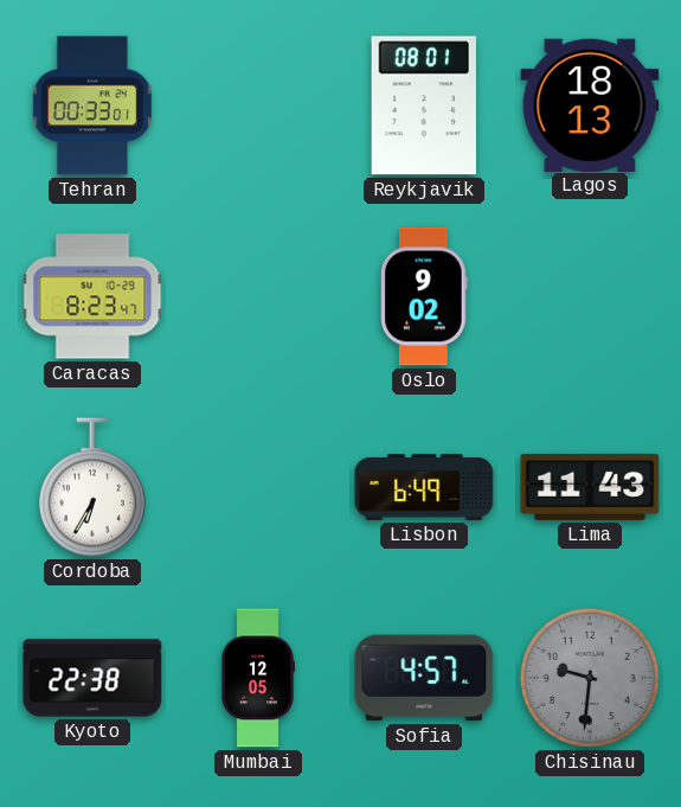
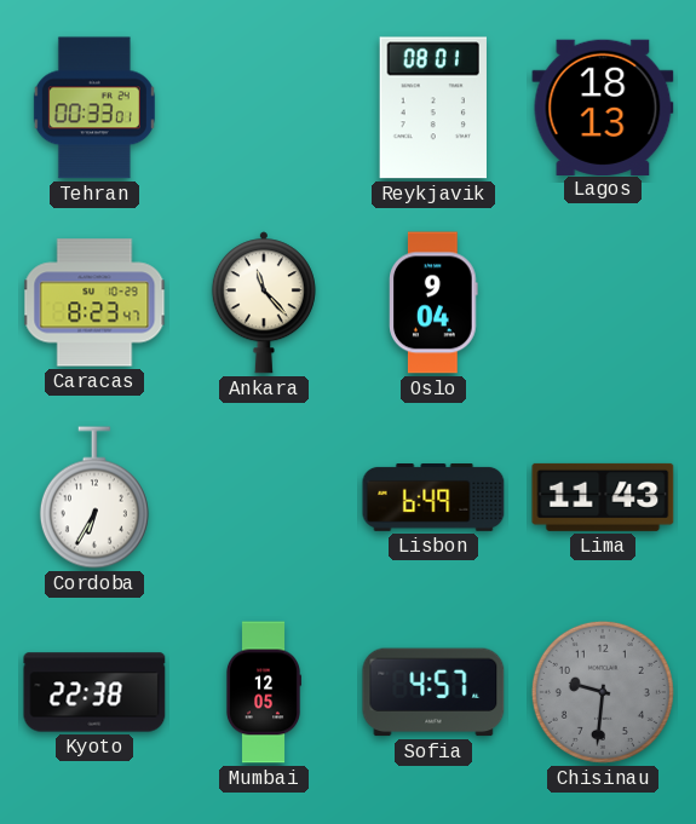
Ankara: none -> 11:23 (264, 302)
Oslo: 9:02 -> 9:04 (433, 302)
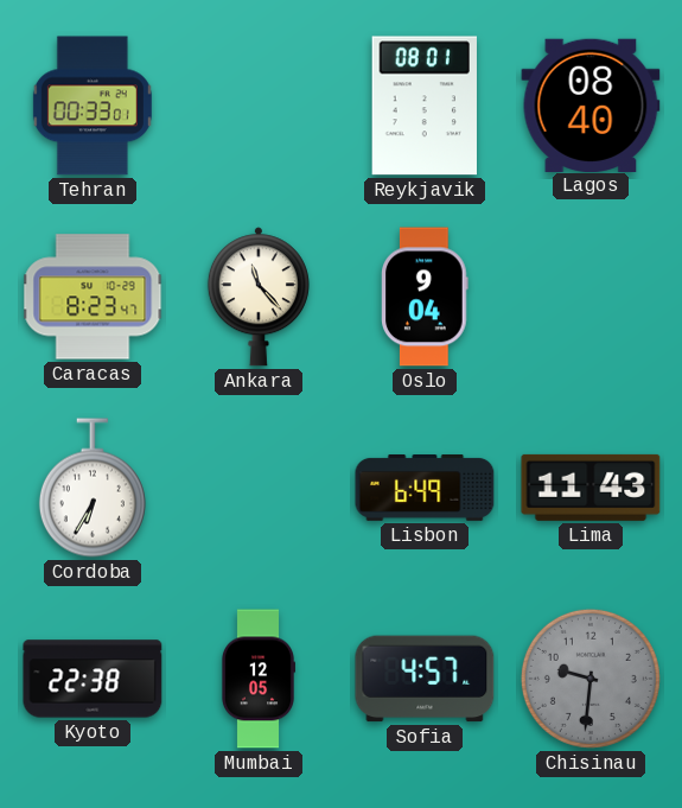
Lagos: 18:13 -> 08:40 (591, 104)
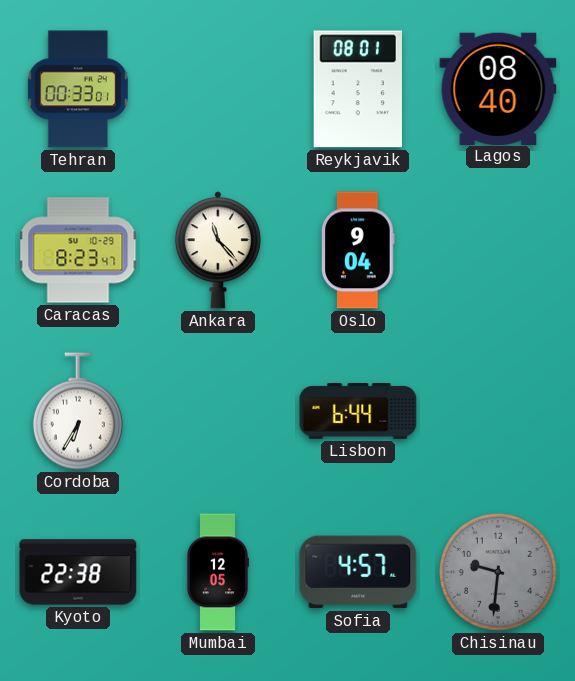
Lisbon: 6:49 -> 6:44 (358, 412)
Lima: 11:43 -> none (591, 488)
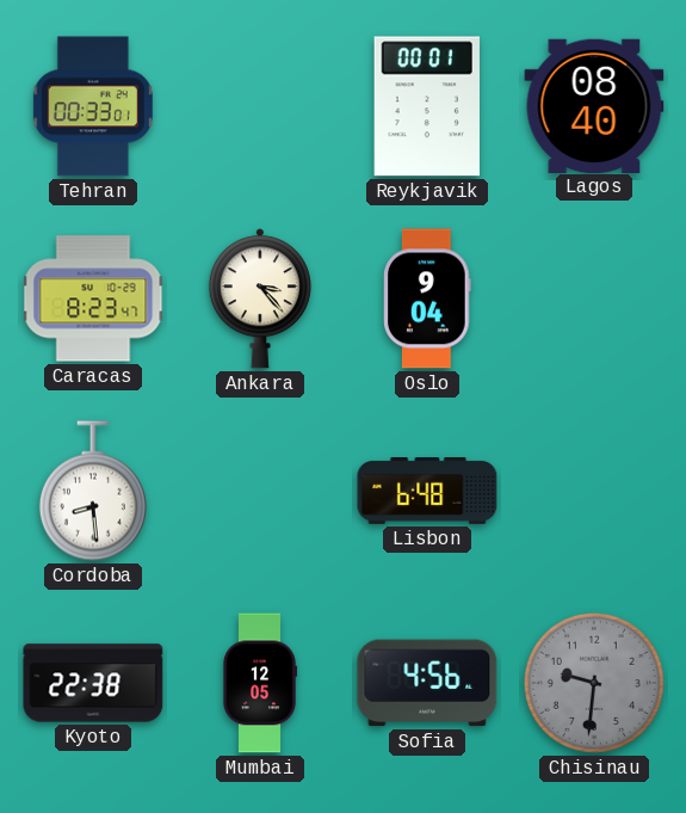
Reykjavik: 08:01 -> 00:01 (427, 106)
Ankara: 11:23 -> 3:23 (260, 298)
Cordoba: 6:35 -> 8:29 (93, 491)
Lisbon: 6:44 -> 6:48 (427, 492)
Sofia: 4:57 -> 4:56 (427, 683)
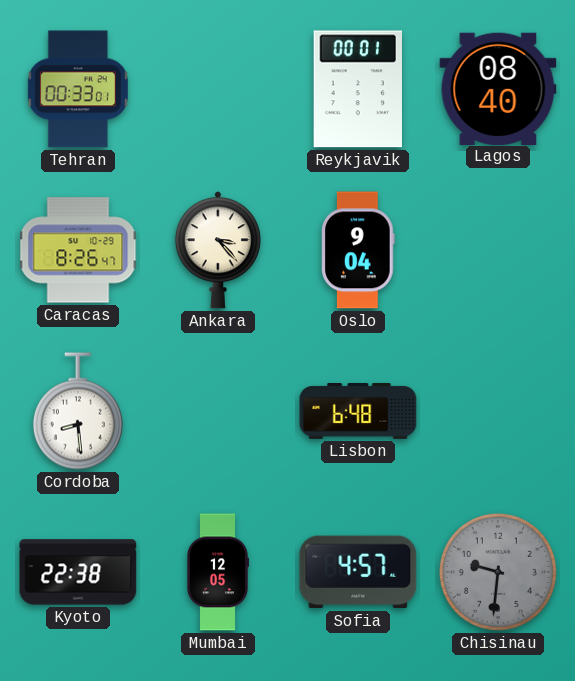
Caracas: 8:23 -> 8:26 (78, 250)
Sofia: 4:56 -> 4:57 (358, 572)
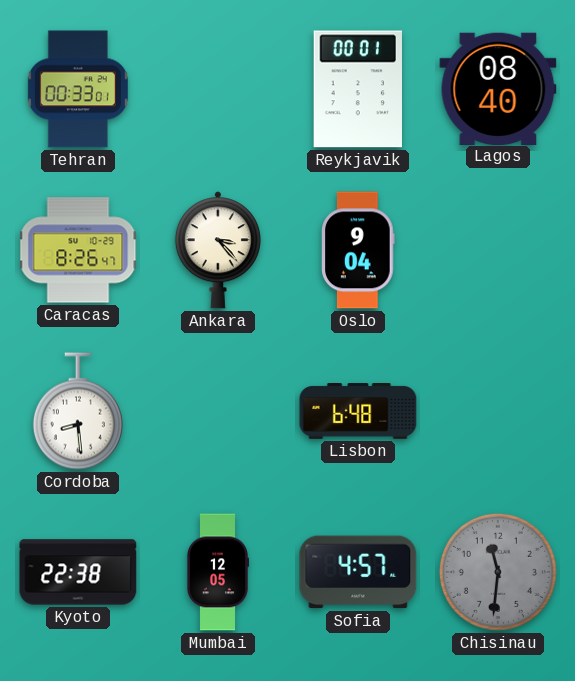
Chisinau: 9:31 -> 11:31 (498, 572)
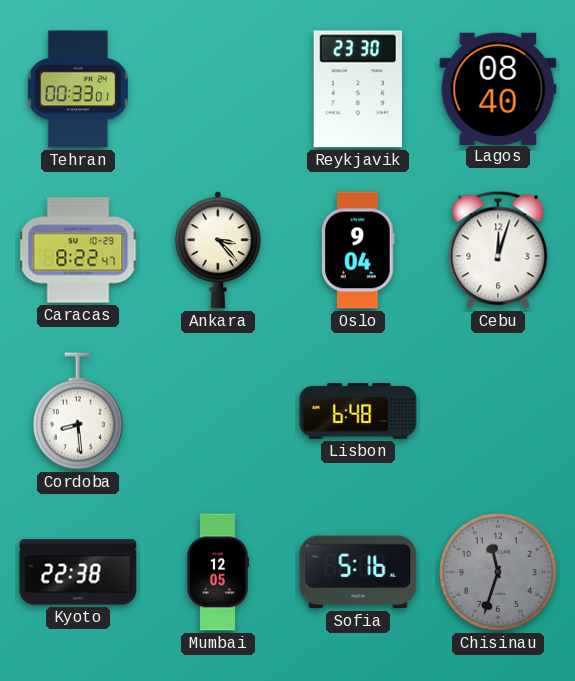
Reykjavik: 00:01 -> 23:30 (358, 89)
Caracas: 8:26 -> 8:22 (78, 250)
Cebu: none -> 12:03 (498, 250)
Sofia: 4:57 -> 5:16 (358, 572)
Chisinau: 11:31 -> 11:33 (498, 572)
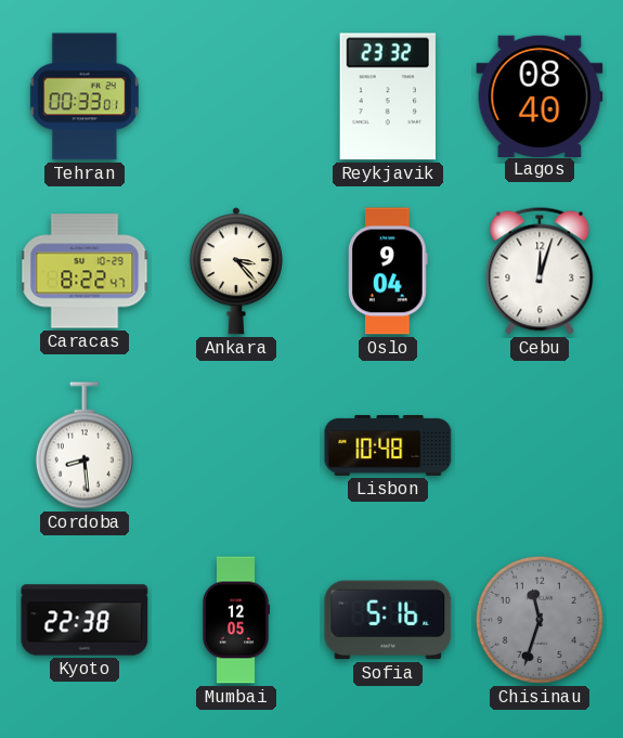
Reykjavik: 23:30 -> 23:32 (388, 96)
Lisbon: 6:48 -> 10:48 (388, 446)
